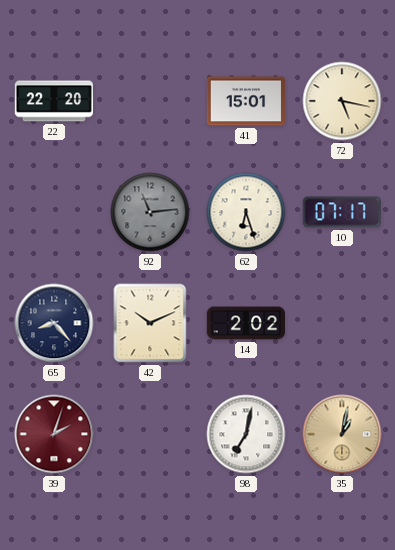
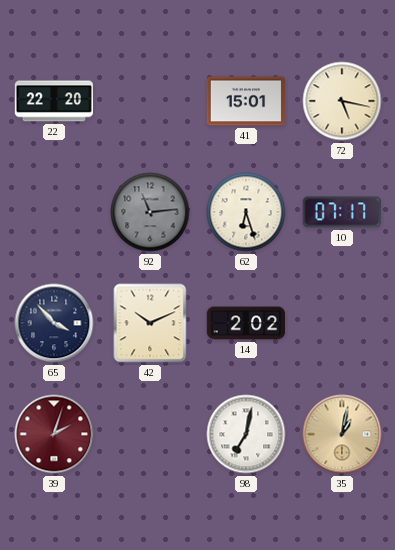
65: 8:23 -> 3:53 (54, 323)
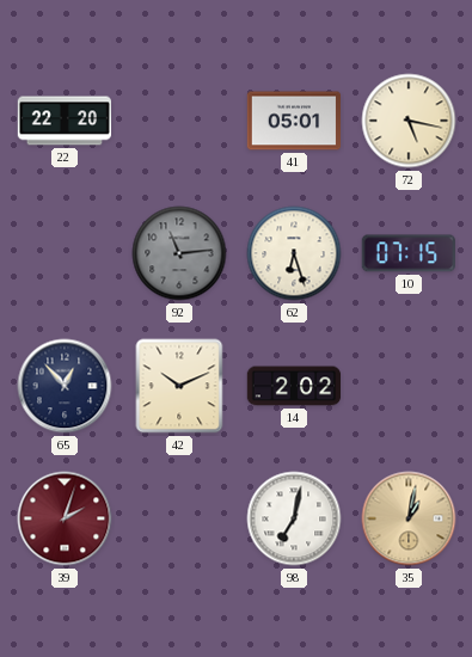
41: 15:01 -> 05:01 (294, 121)
10: 07:17 -> 07:15 (409, 253)
65: 3:53 -> 12:53 (65, 386)
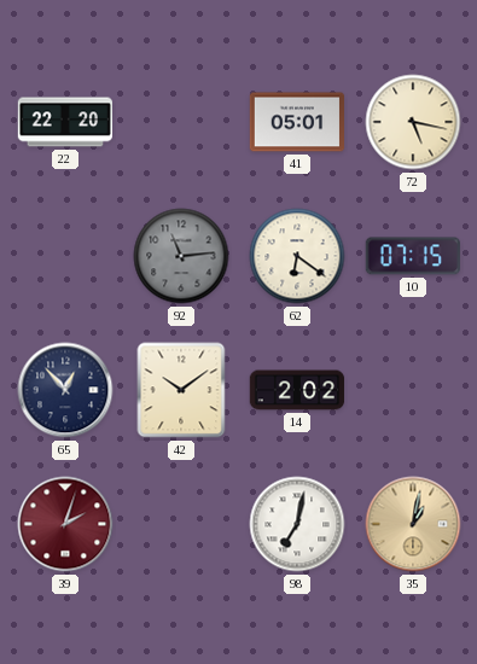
62: 6:27 -> 6:21 (297, 256)
42: 10:11 -> 10:09 (181, 390)
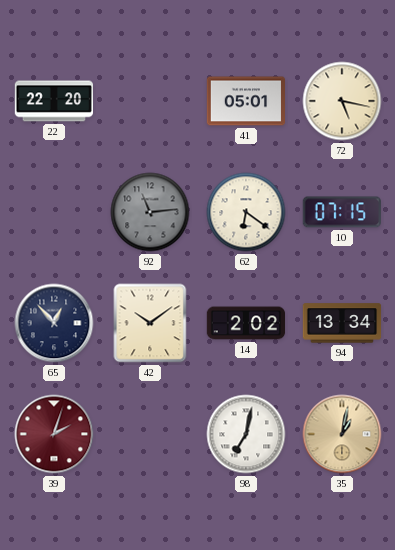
94: none -> 13:34 (342, 323)
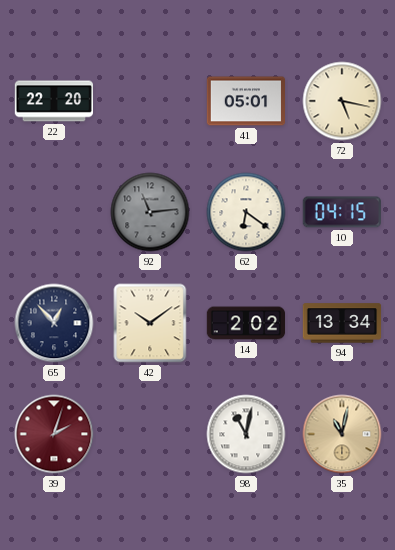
10: 07:15 -> 04:15 (342, 212)
98: 7:02 -> 11:02 (246, 434)
35: 1:02 -> 11:02 (342, 434)
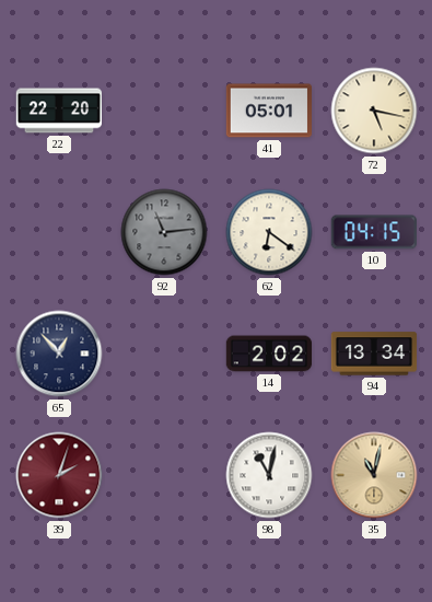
42: 10:09 -> none (150, 323)
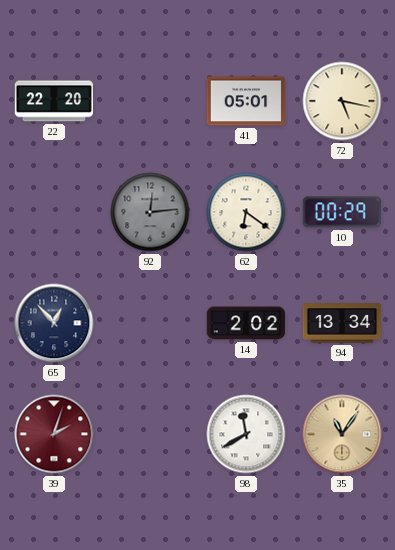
92: 11:14 -> 12:14 (150, 212)
10: 04:15 -> 00:29 (342, 212)
98: 11:02 -> 11:40 (246, 434)
35: 11:02 -> 11:06 (342, 434)
